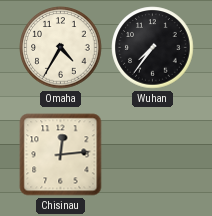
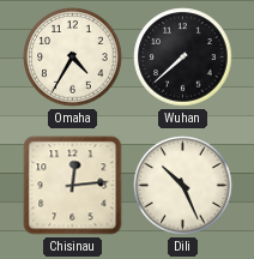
Wuhan: 7:36 -> 7:38 (183, 58)
Dili: none -> 10:26 (183, 186)
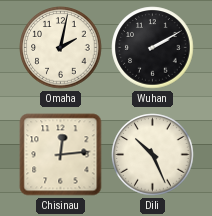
Omaha: 4:35 -> 2:02 (61, 48)
Wuhan: 7:38 -> 2:10 (153, 48)
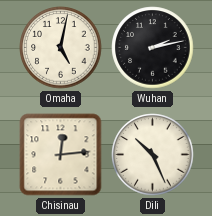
Omaha: 2:02 -> 5:02 (61, 48)
Wuhan: 2:10 -> 2:13 (153, 48)
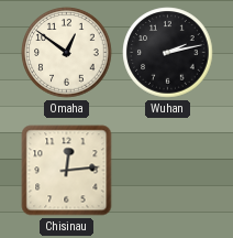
Omaha: 5:02 -> 12:51 (67, 53)
Dili: 10:26 -> none (153, 155)
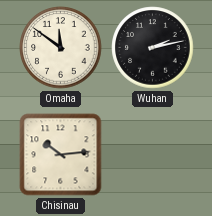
Omaha: 12:51 -> 11:51 (61, 48)
Chisinau: 12:14 -> 10:14 (61, 155)
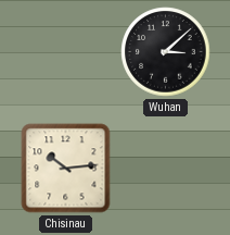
Omaha: 11:51 -> none (61, 48)
Wuhan: 2:13 -> 3:08 (166, 52)
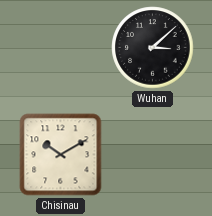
Chisinau: 10:14 -> 10:10 (61, 155)
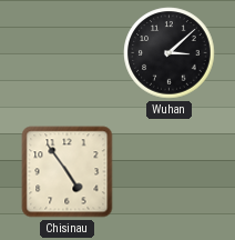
Chisinau: 10:10 -> 4:54 (68, 172)
